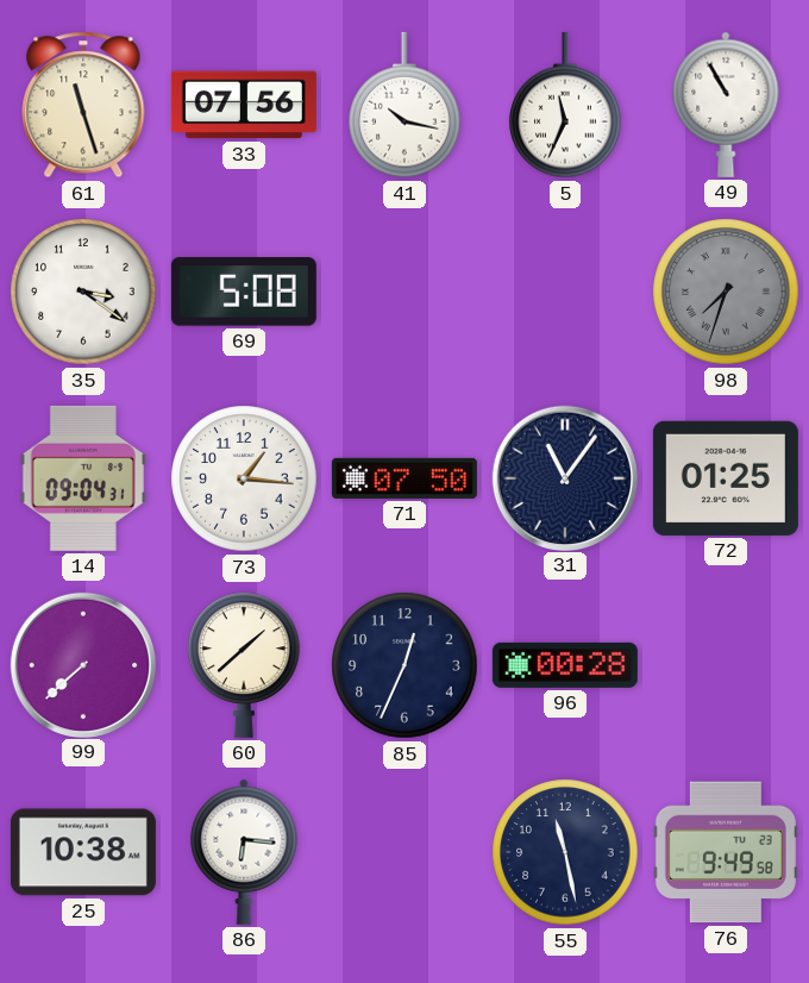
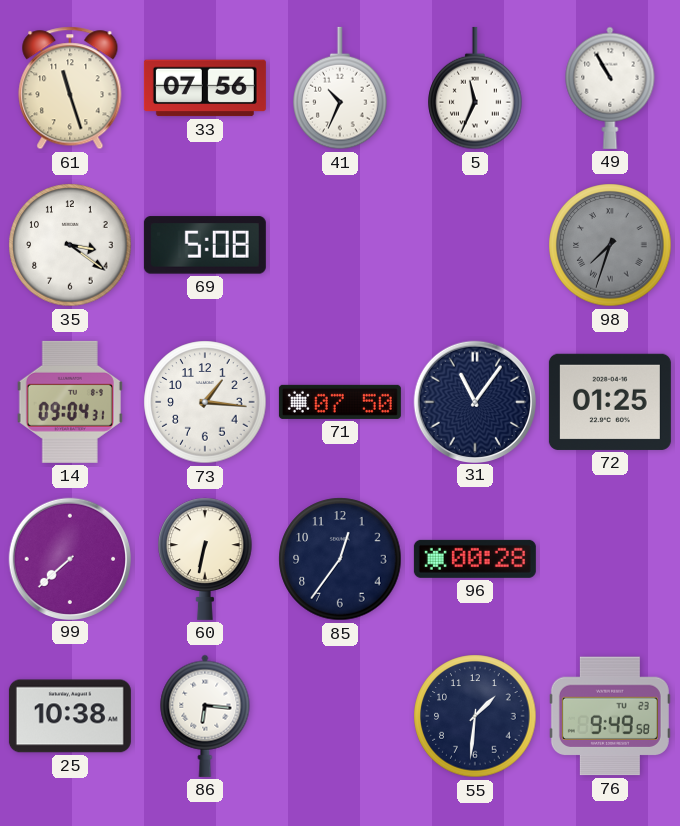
41: 10:17 -> 10:34 (340, 88)
60: 1:38 -> 6:32 (205, 559)
85: 12:34 -> 12:36 (340, 559)
55: 11:28 -> 1:31 (475, 716)
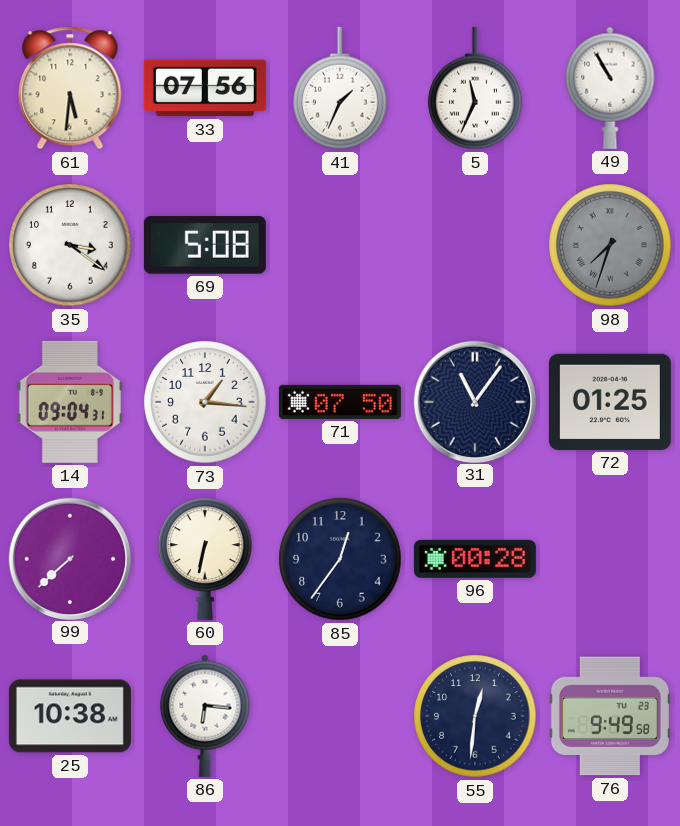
61: 11:27 -> 5:31 (70, 88)
41: 10:34 -> 1:34 (340, 88)
55: 1:31 -> 12:31 (475, 716)
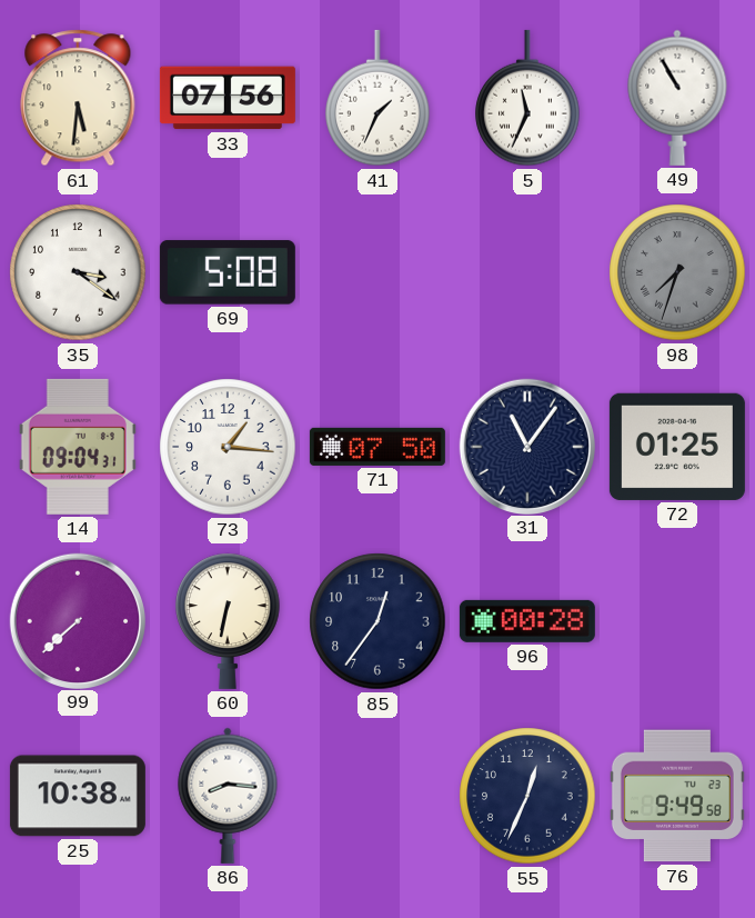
86: 6:16 -> 8:16 (228, 796)
55: 12:31 -> 12:34 (527, 796)
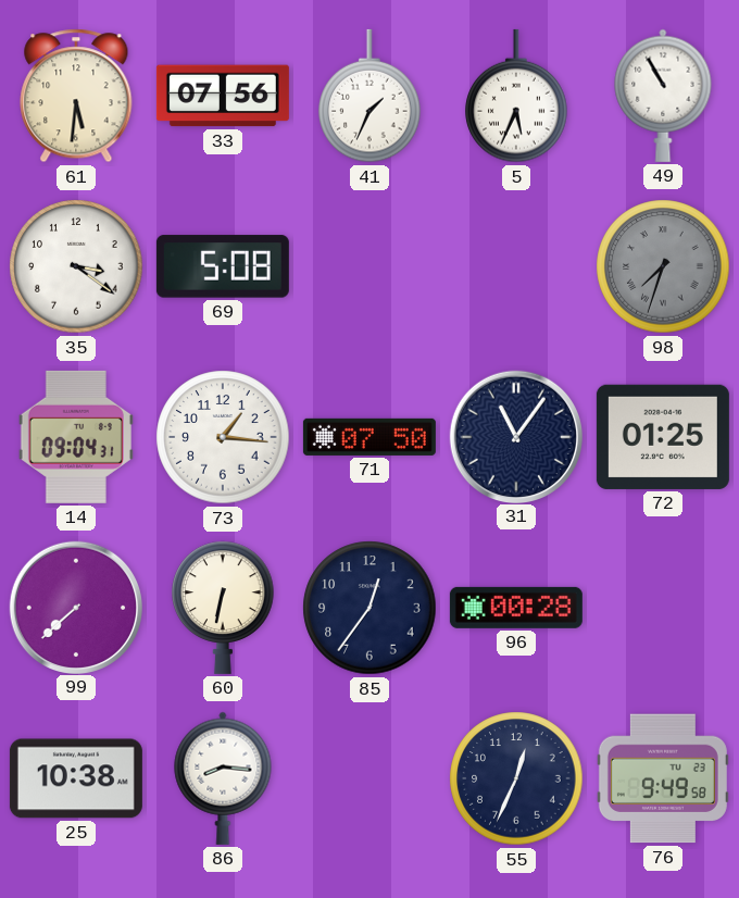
5: 11:34 -> 5:34 (516, 96)
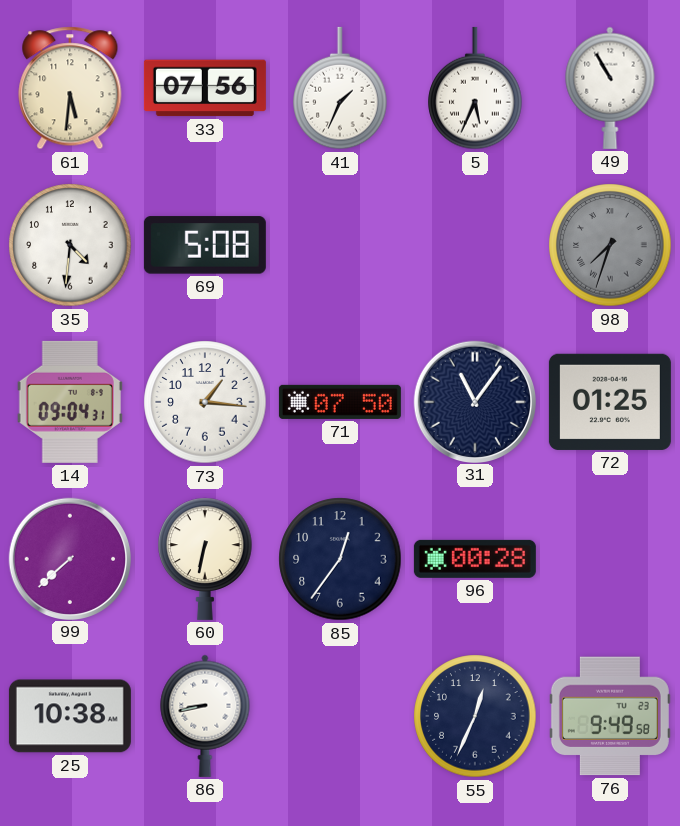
35: 3:21 -> 4:31 (70, 245)
86: 8:16 -> 8:43 (205, 716)
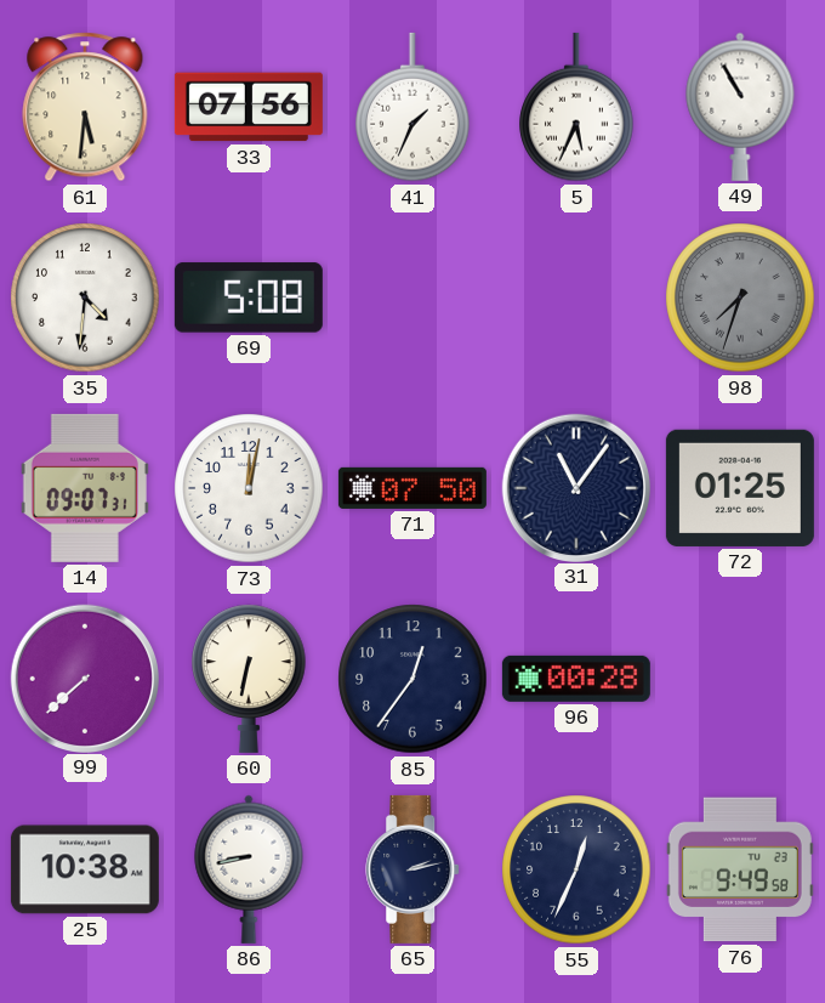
14: 09:04 -> 09:07 (85, 488)
73: 1:16 -> 12:02 (249, 488)
65: none -> 2:13 (414, 869)
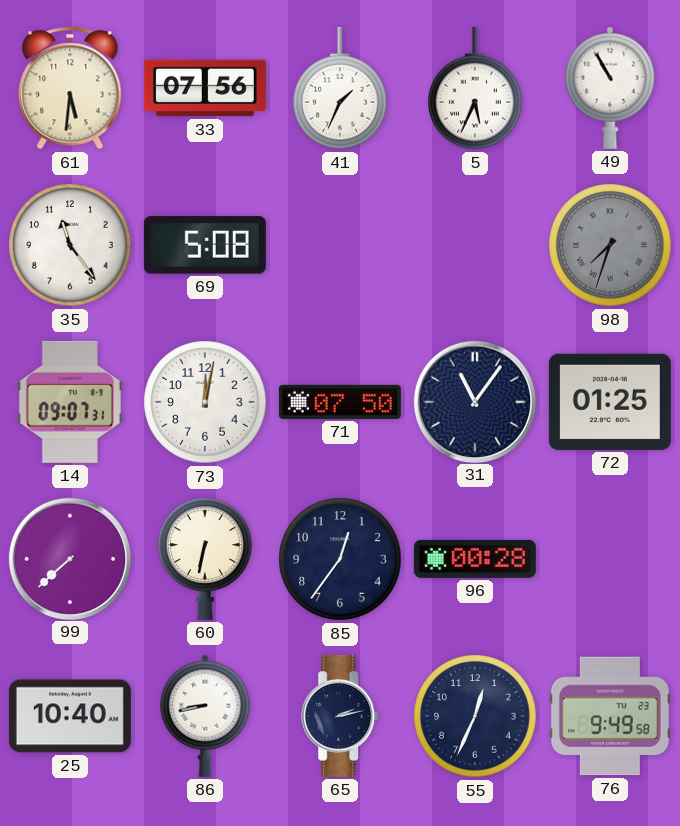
35: 4:31 -> 11:24 (70, 245)
25: 10:38 -> 10:40 (70, 716)
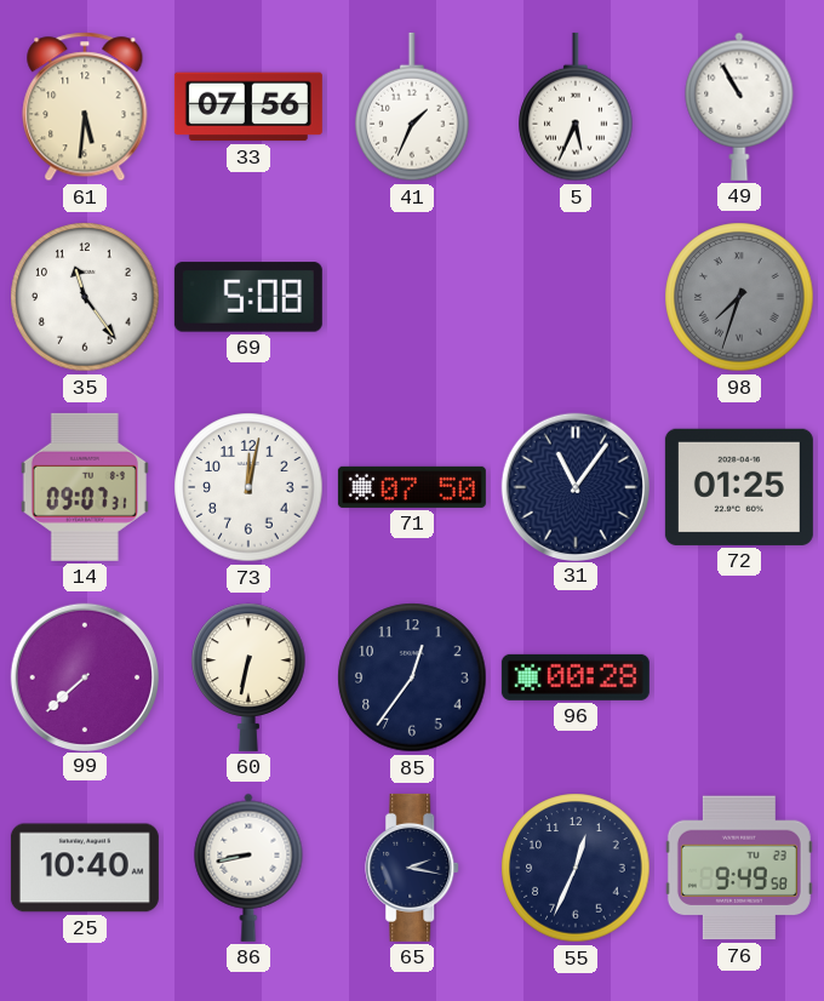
65: 2:13 -> 2:17 (413, 868)
